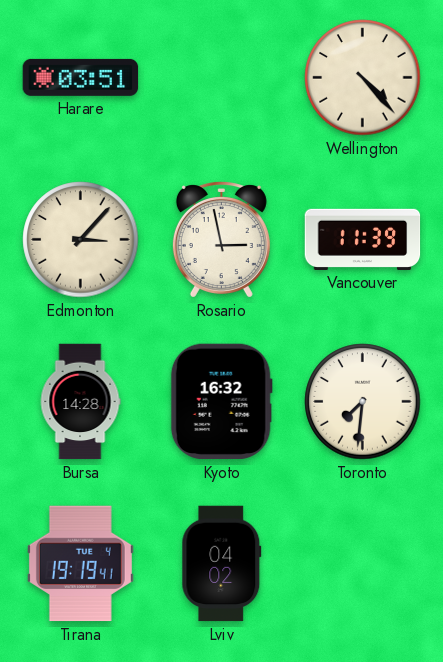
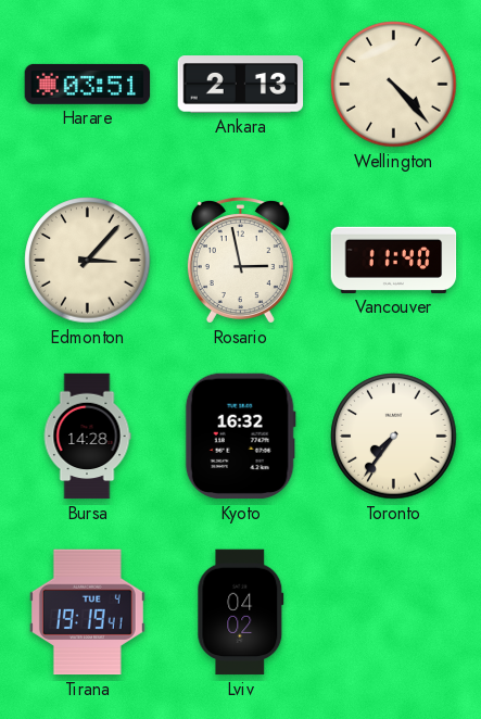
Ankara: none -> 2:13 (241, 85)
Vancouver: 11:39 -> 11:40 (394, 260)
Toronto: 7:31 -> 7:36 (394, 437)
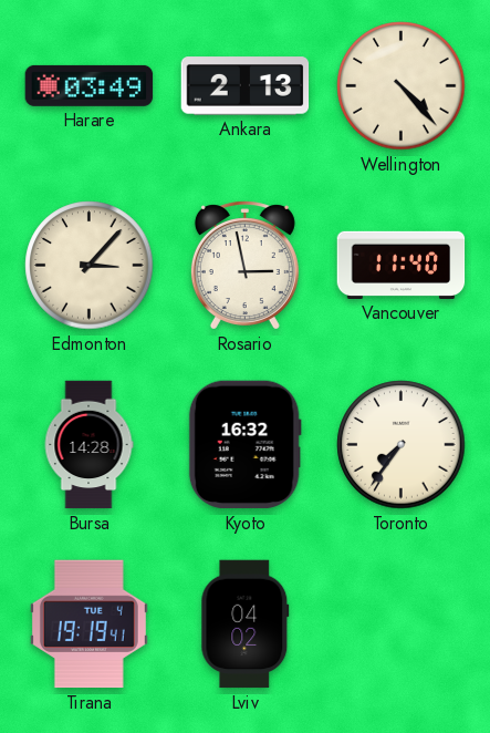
Harare: 03:51 -> 03:49 (90, 85)
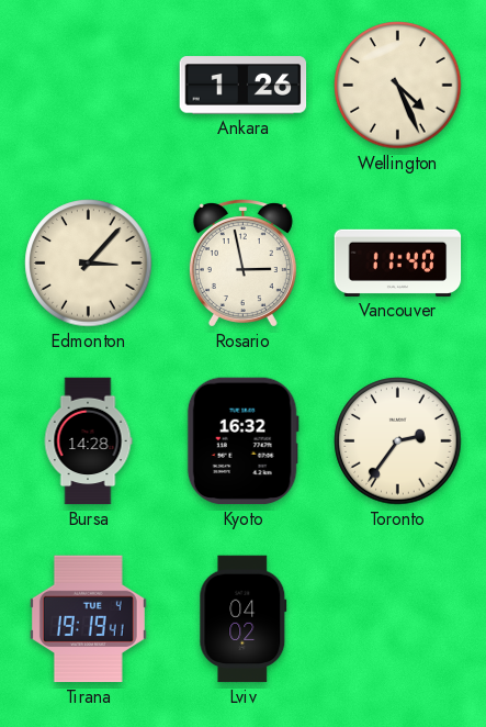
Harare: 03:49 -> none (90, 85)
Ankara: 2:13 -> 1:26 (244, 86)
Wellington: 4:23 -> 4:26 (398, 86)
Toronto: 7:36 -> 2:36 (398, 441)
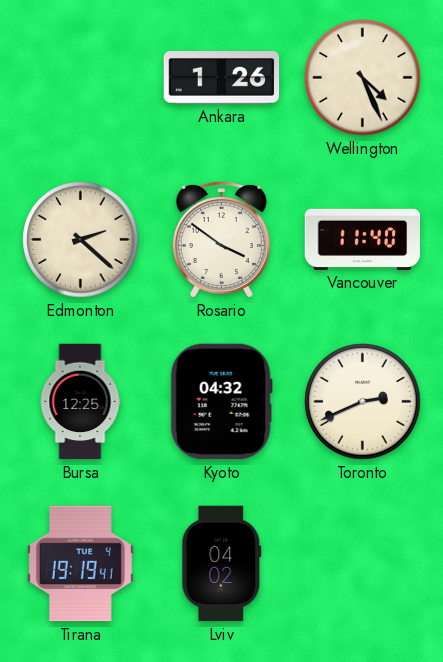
Edmonton: 3:07 -> 2:22 (81, 240)
Rosario: 2:58 -> 3:51 (221, 240)
Bursa: 14:28 -> 12:25 (80, 402)
Kyoto: 16:32 -> 04:32 (221, 402)
Toronto: 2:36 -> 2:41 (363, 402)
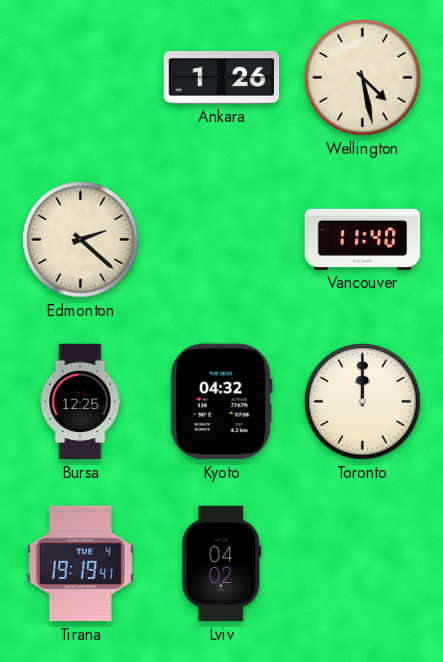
Wellington: 4:26 -> 4:28 (363, 78)
Rosario: 3:51 -> none (221, 240)
Toronto: 2:41 -> 12:00 (363, 402)
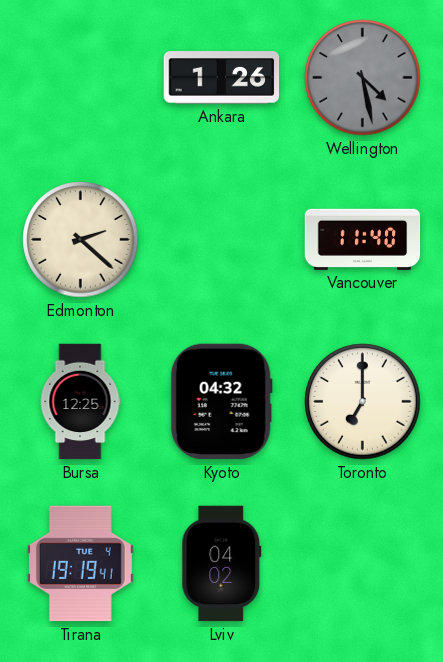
Wellington dial: cream -> grey (363, 78)
Toronto: 12:00 -> 7:00 (363, 402)
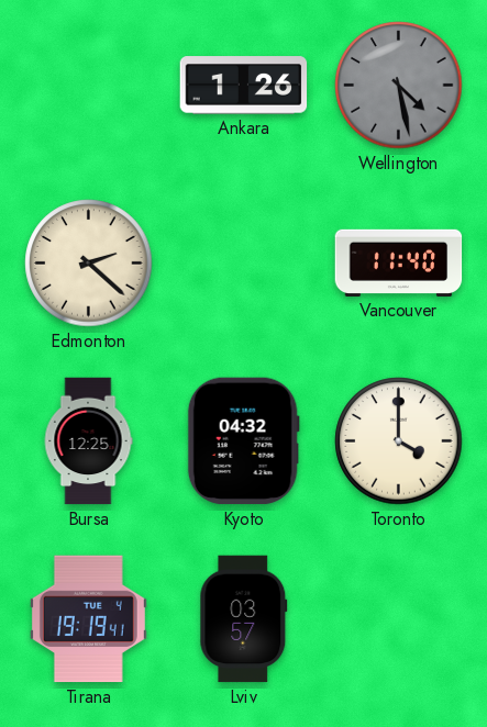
Toronto: 7:00 -> 4:00 (399, 441)
Lviv: 04:02 -> 03:57 (244, 619)
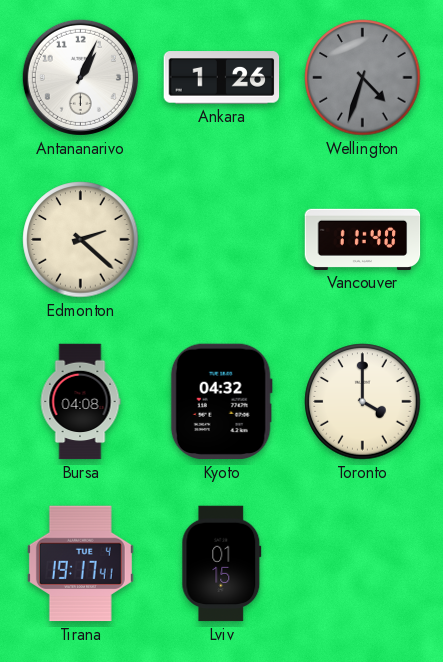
Antananarivo: none -> 1:04 (80, 77)
Wellington: 4:28 -> 4:33 (363, 78)
Bursa: 12:25 -> 04:08 (80, 402)
Tirana: 19:19 -> 19:17 (80, 564)
Lviv: 03:57 -> 01:15 (222, 564)
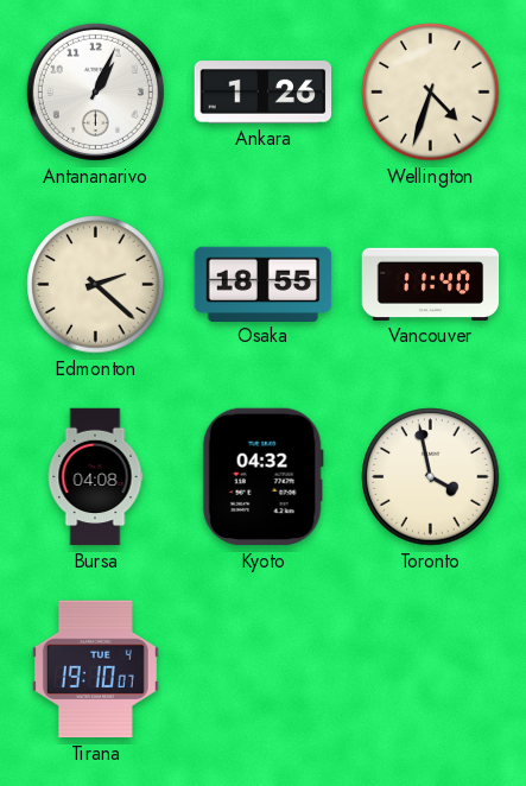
Wellington dial: grey -> cream (431, 93)
Osaka: none -> 18:55 (264, 284)
Toronto: 4:00 -> 3:58 (431, 477)
Tirana: 19:17 -> 19:10 (95, 670)
Lviv: 01:15 -> none (222, 564)
